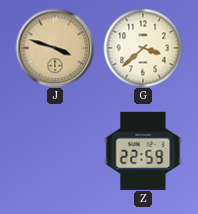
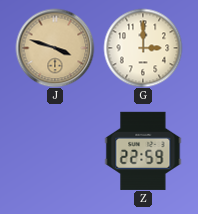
G: 3:38 -> 3:00 (143, 48)
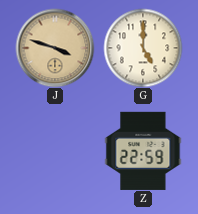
G: 3:00 -> 5:00 (143, 48)
